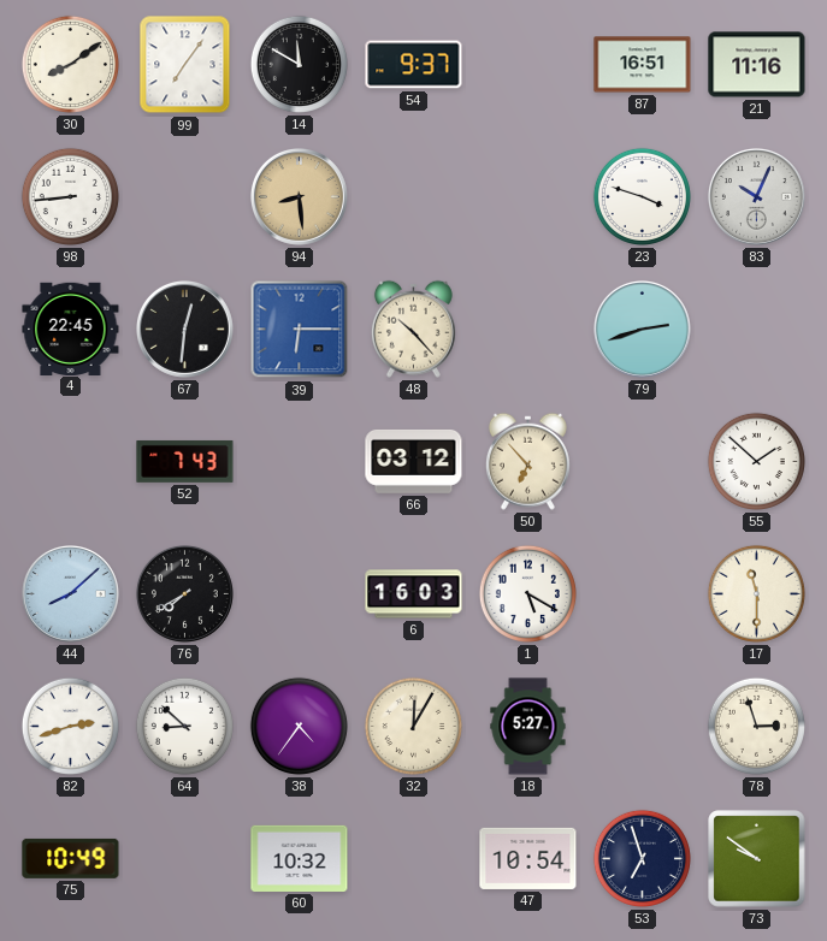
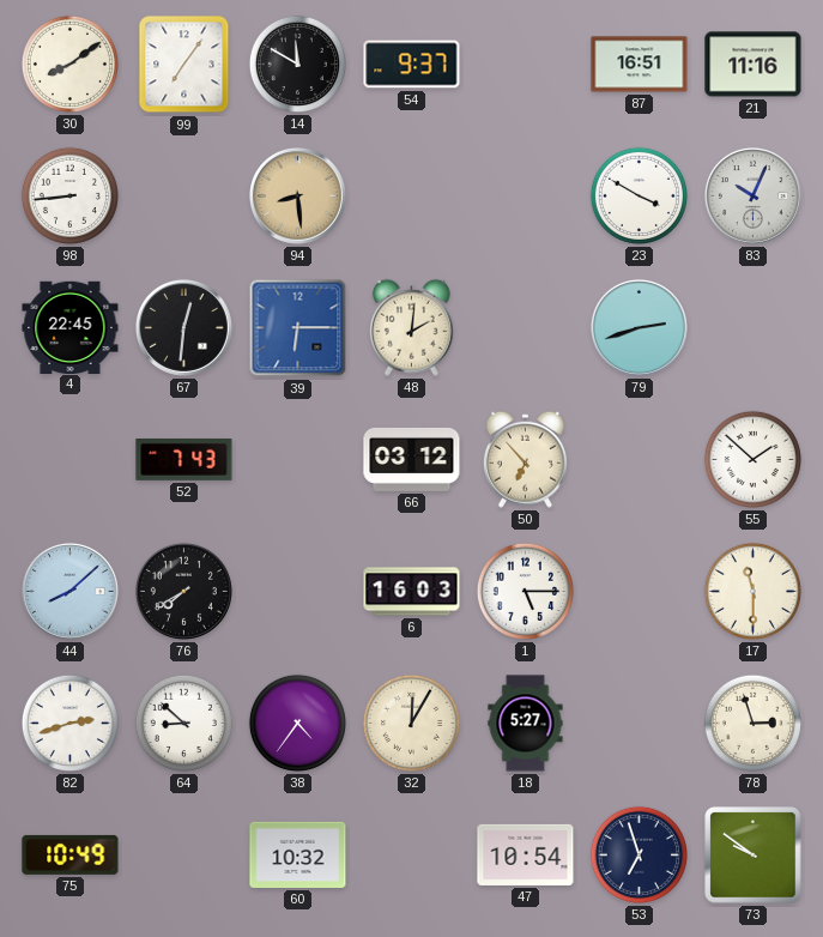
23: 3:48 -> 3:50 (639, 195)
48: 10:23 -> 2:01 (411, 327)
1: 5:20 -> 5:15 (525, 591)
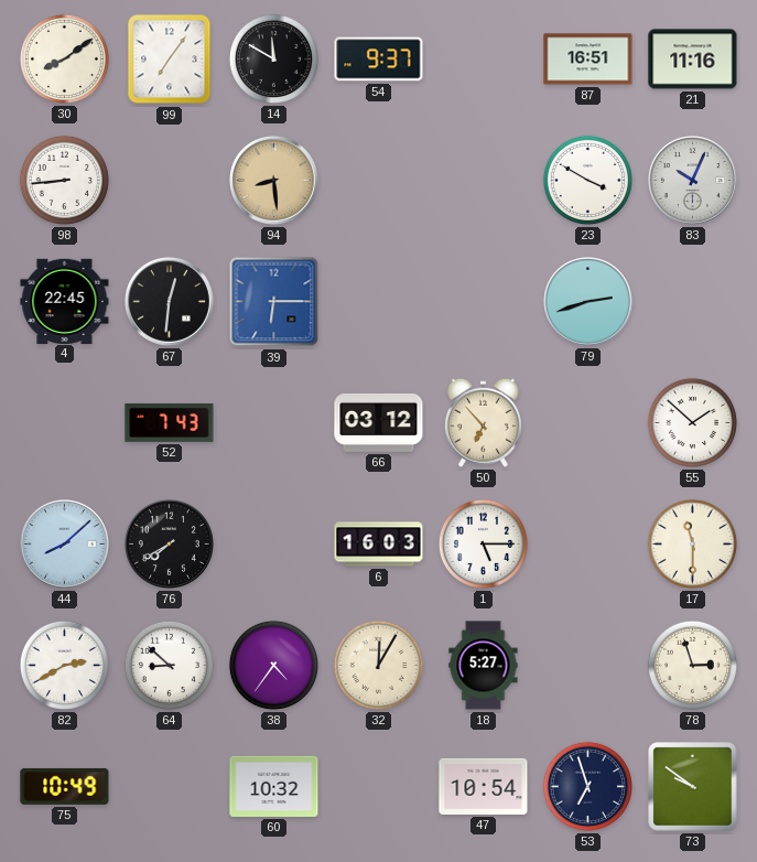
48: 2:01 -> none (411, 327)
82: 2:42 -> 2:40 (64, 665)
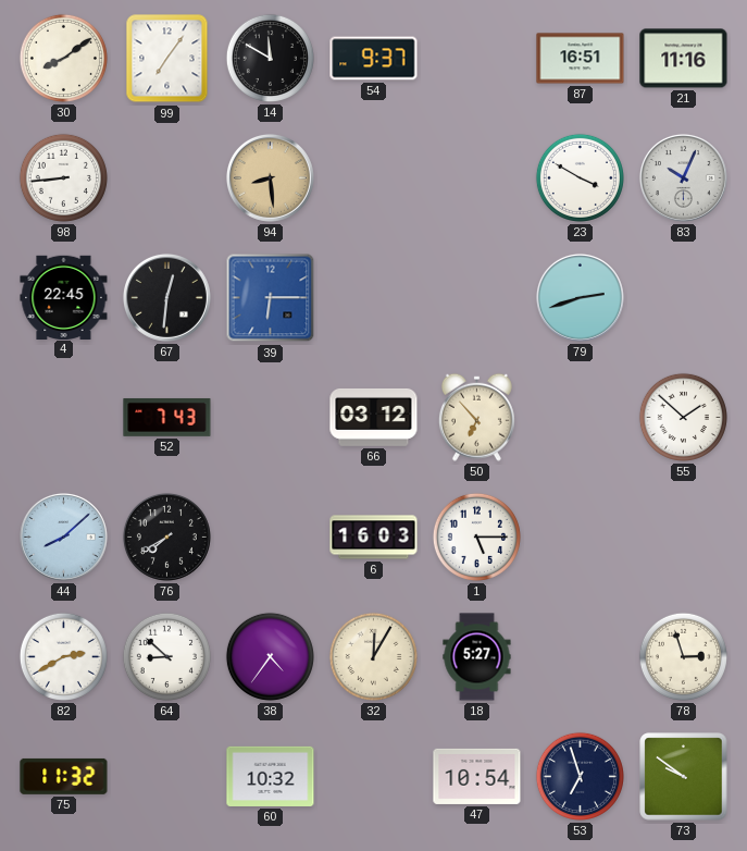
17: 11:30 -> none (692, 543)
75: 10:49 -> 11:32 (64, 776)
